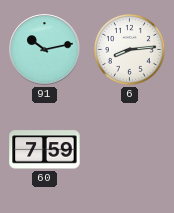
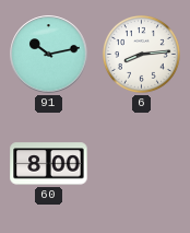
60: 7:59 -> 8:00 (49, 164)
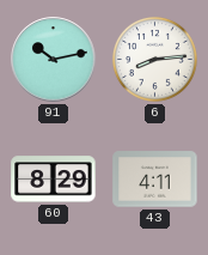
60: 8:00 -> 8:29 (54, 180)
43: none -> 4:11 (155, 180)
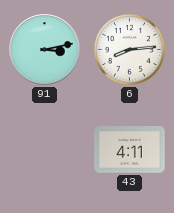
91: 10:13 -> 3:13 (45, 50)
60: 8:29 -> none (54, 180)
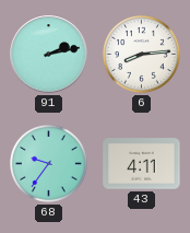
91: 3:13 -> 2:13 (49, 55)
68: none -> 9:36 (48, 163)
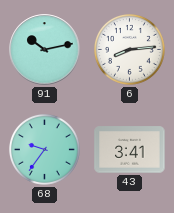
91: 2:13 -> 10:13 (45, 50)
43: 4:11 -> 3:41 (130, 150)
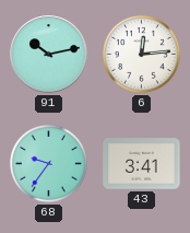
6: 8:14 -> 12:14 (141, 54)
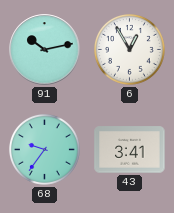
6: 12:14 -> 12:55 (129, 49)
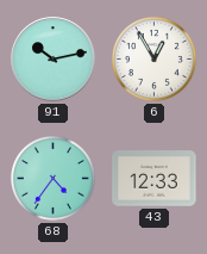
68: 9:36 -> 4:36 (52, 178)
43: 3:41 -> 12:33 (155, 179)
